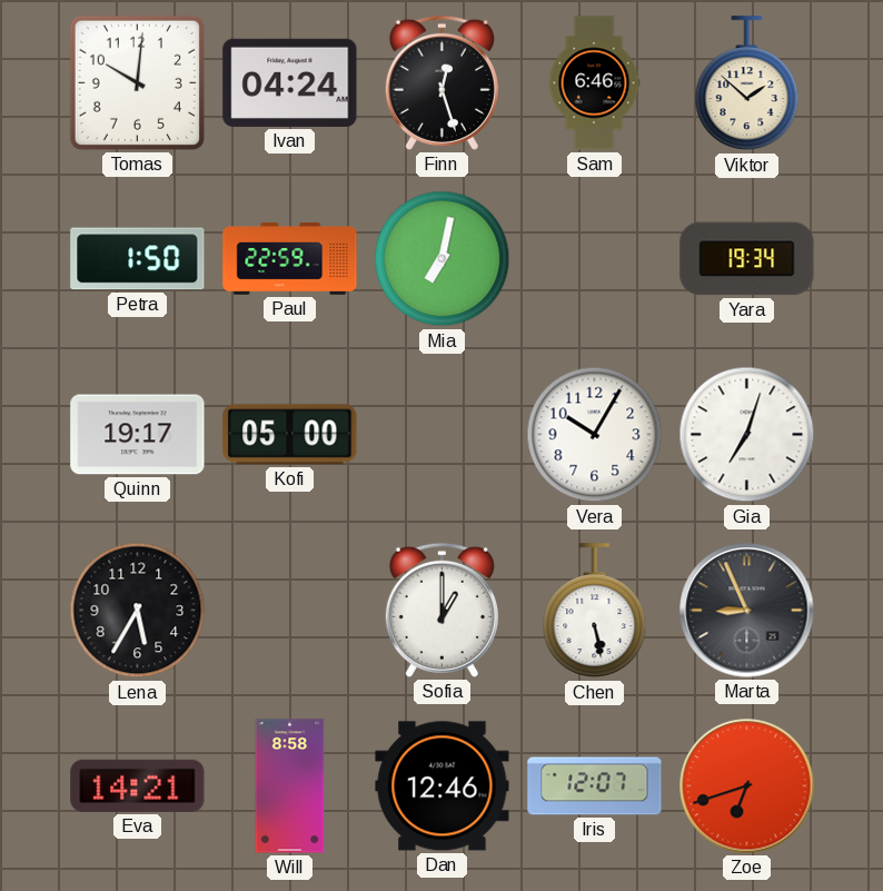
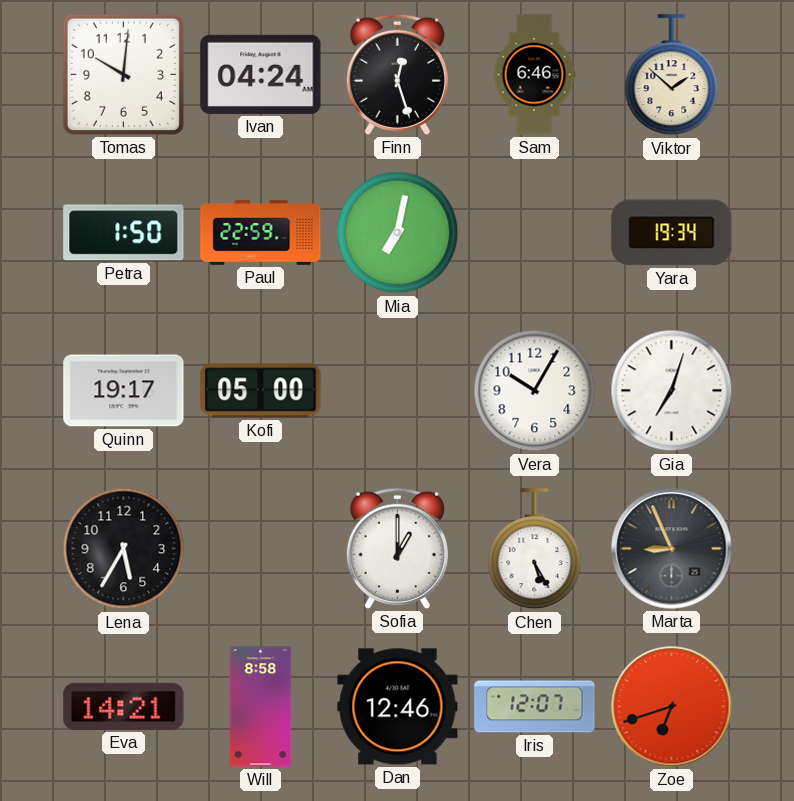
Chen: 5:28 -> 5:25 (535, 549)
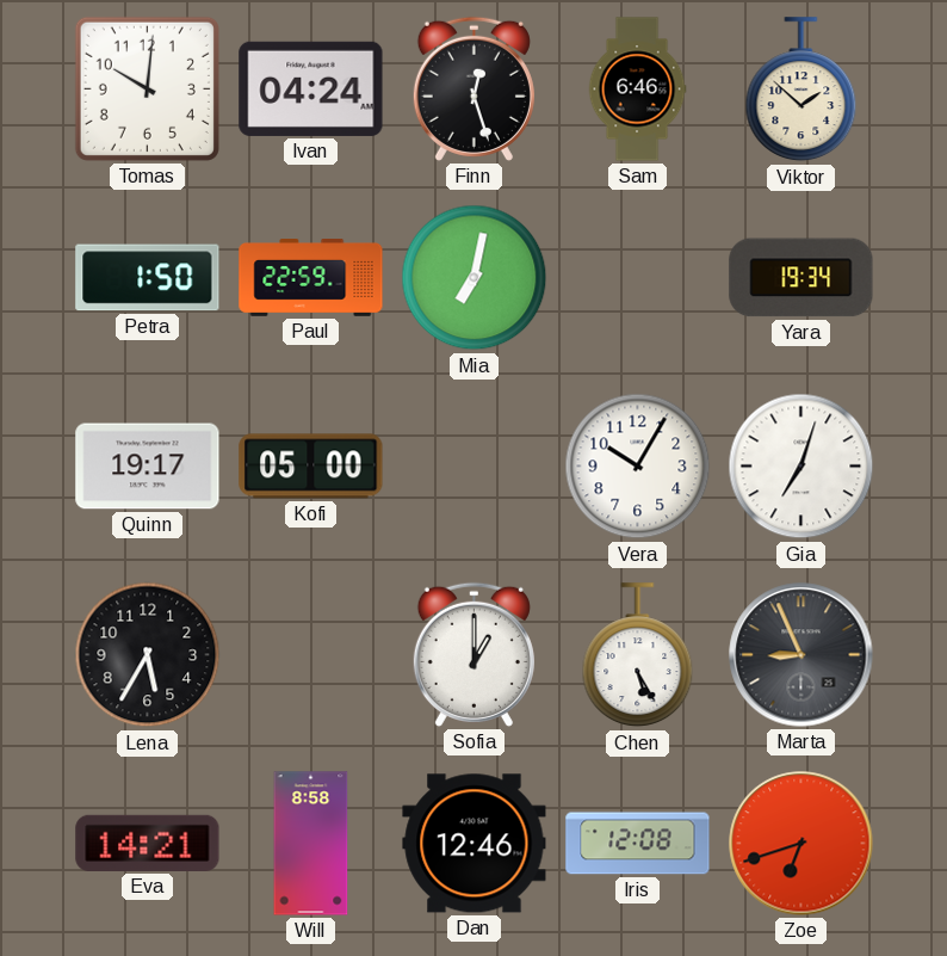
Iris: 12:07 -> 12:08 (638, 844)
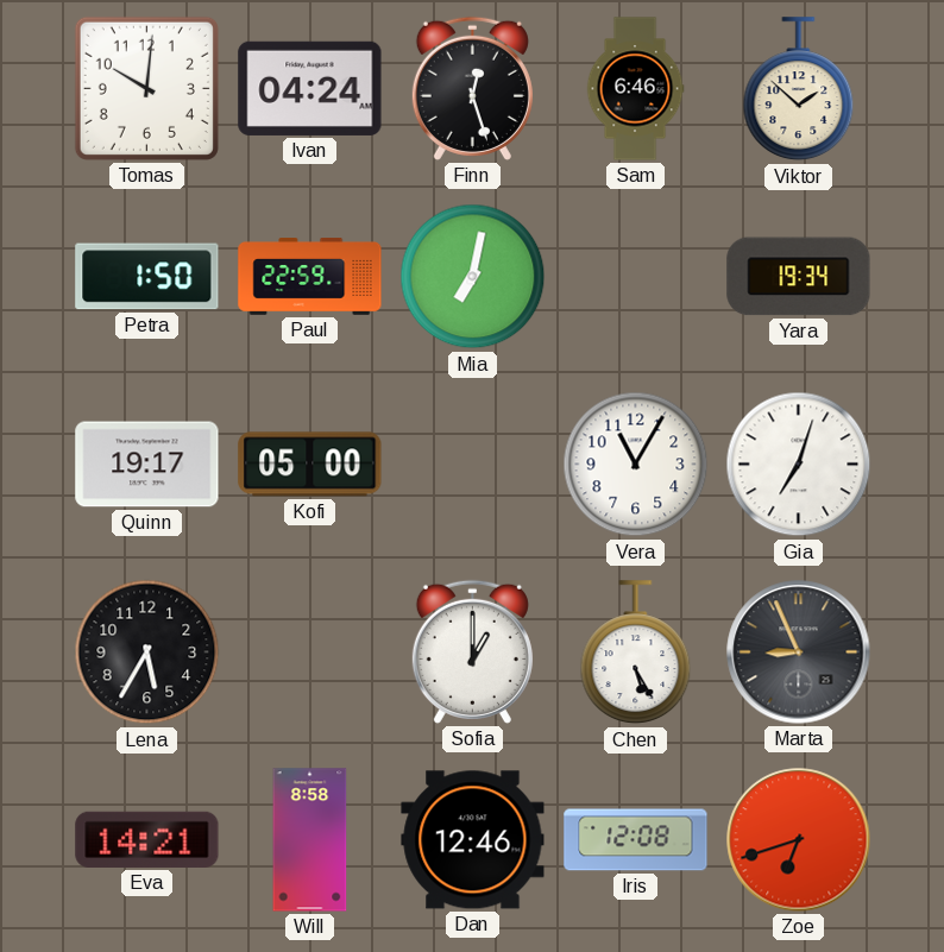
Vera: 10:05 -> 11:05 (636, 465)
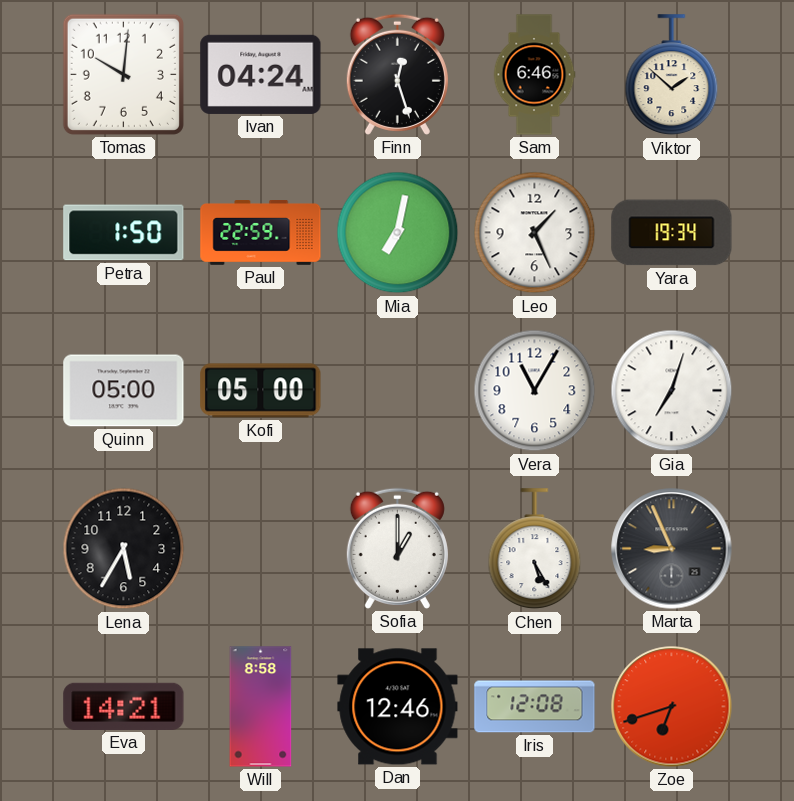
Leo: none -> 1:26 (535, 233)
Quinn: 19:17 -> 05:00 (124, 391)
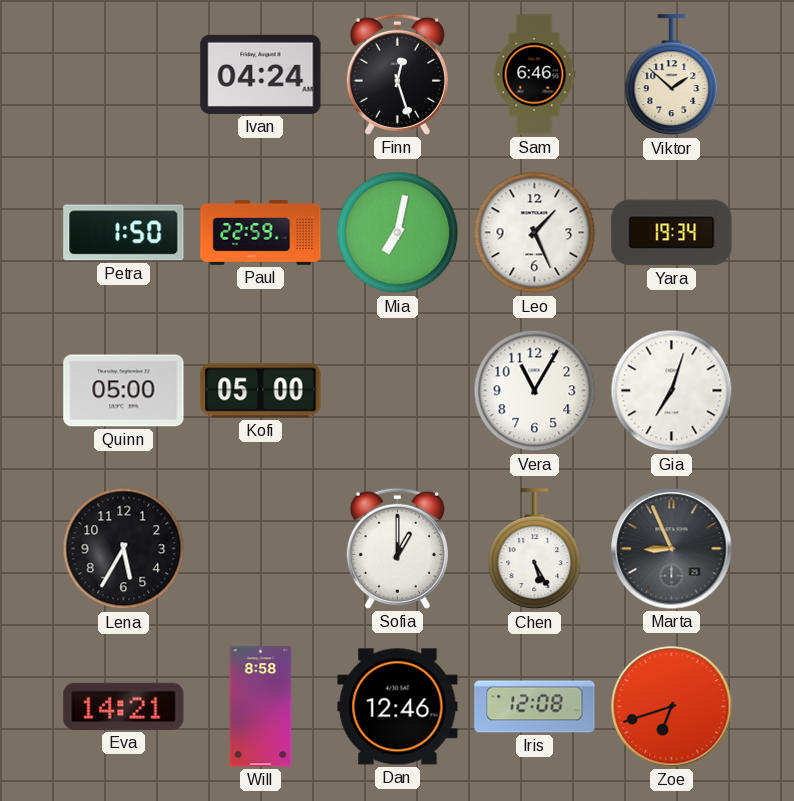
Tomas: 10:01 -> none (123, 74)
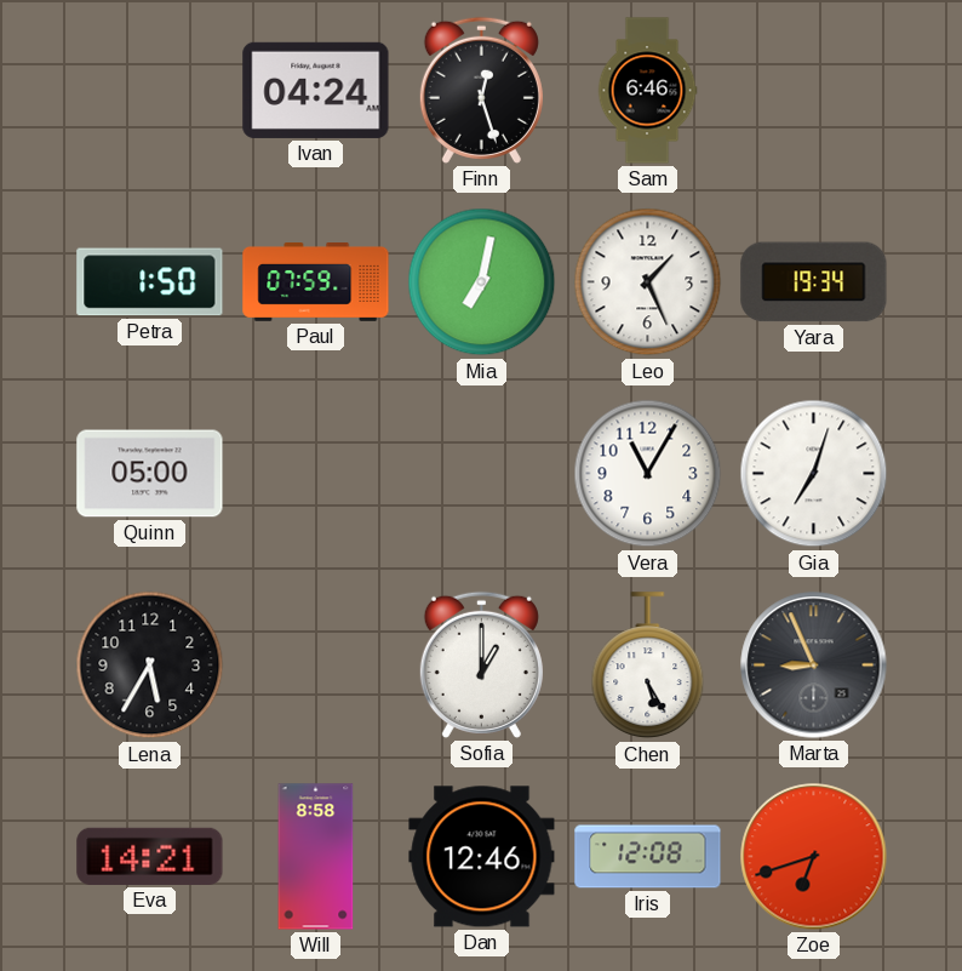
Viktor: 1:52 -> none (672, 75)
Paul: 22:59 -> 07:59 (316, 282)
Kofi: 05:00 -> none (261, 391)
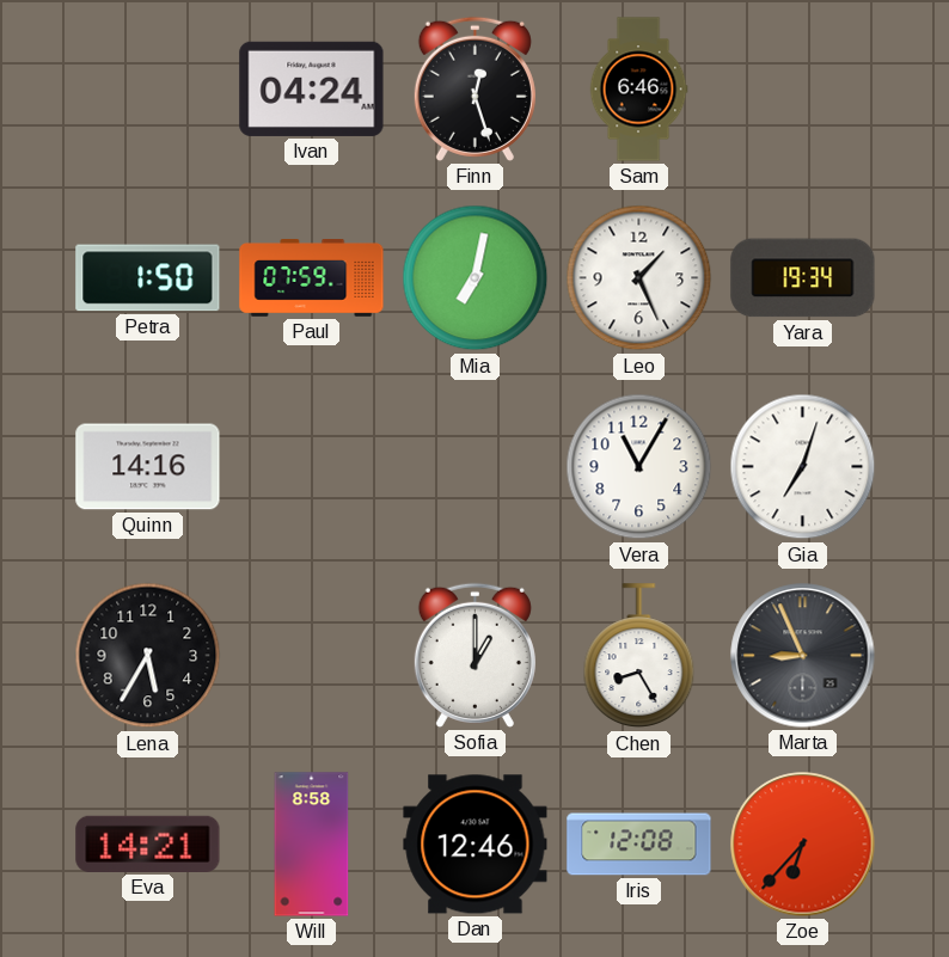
Quinn: 05:00 -> 14:16 (148, 467)
Chen: 5:25 -> 8:25 (639, 656)
Zoe: 6:42 -> 6:37 (803, 845)
